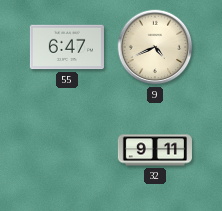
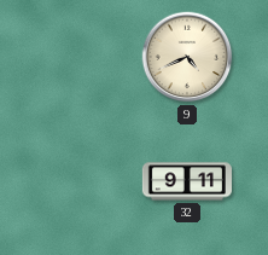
55: 6:47 -> none (67, 47)
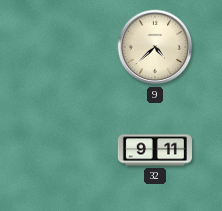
9: 4:41 -> 4:38 (155, 47)
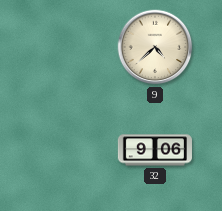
32: 9:11 -> 9:06 (155, 150)
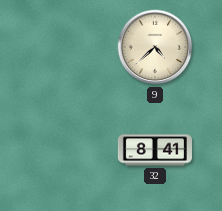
32: 9:06 -> 8:41 (155, 150)
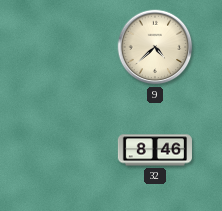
32: 8:41 -> 8:46 (155, 150)
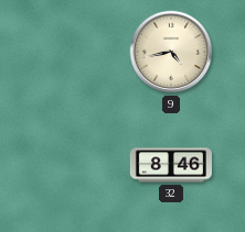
9: 4:38 -> 4:43 (171, 52)
